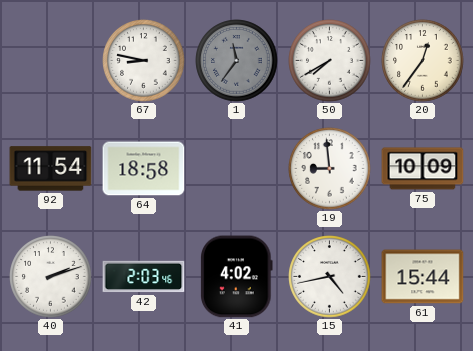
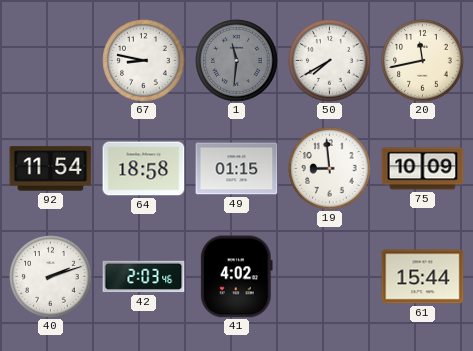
1: 11:36 -> 11:31 (237, 61)
20: 12:36 -> 11:43 (423, 61)
49: none -> 01:15 (237, 169)
15: 4:43 -> none (330, 277)
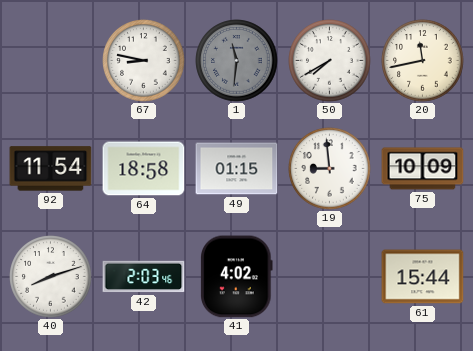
40: 2:12 -> 8:12 (51, 277)
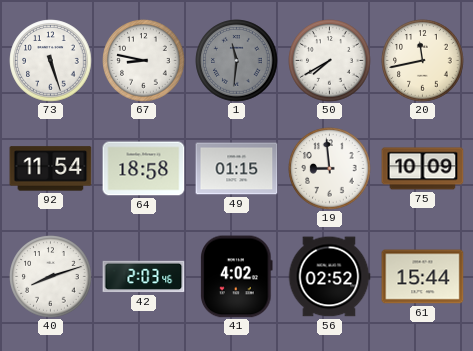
73: none -> 5:27 (51, 61)
56: none -> 02:52 (329, 277)
